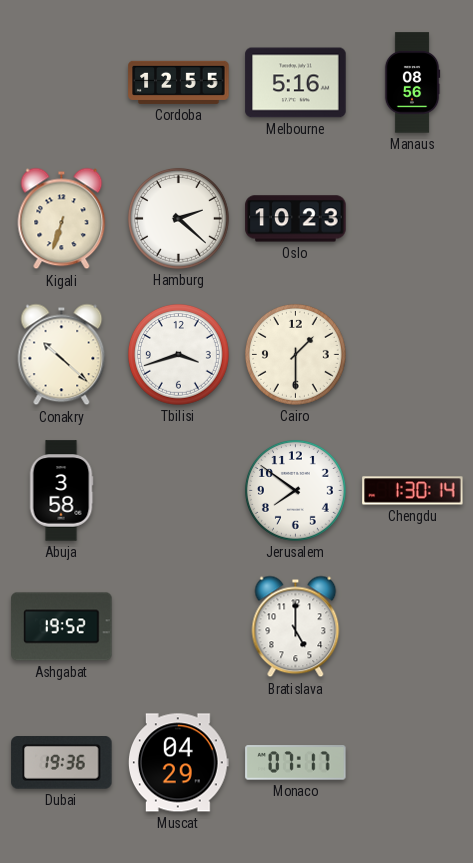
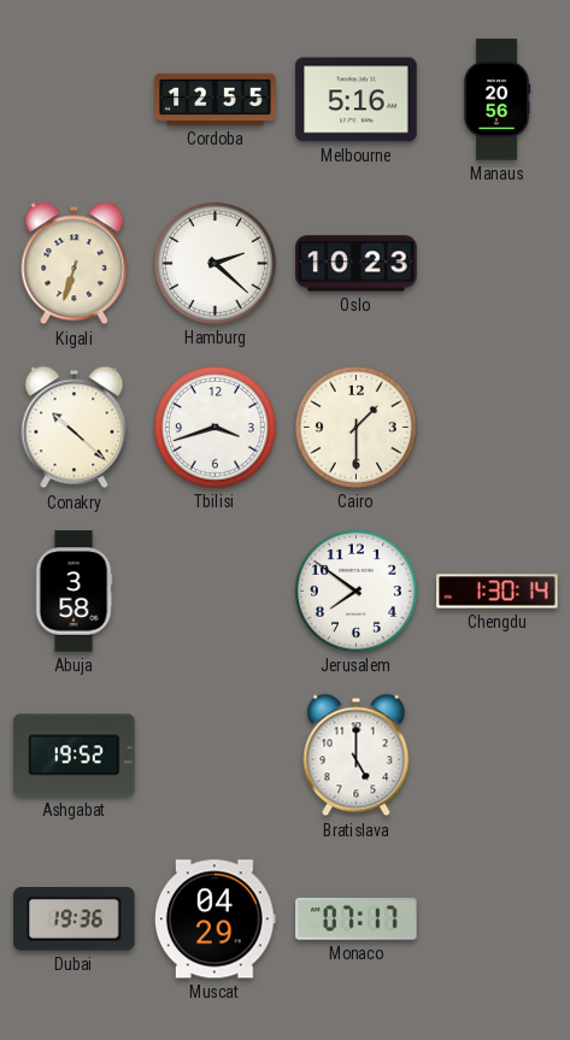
Manaus: 08:56 -> 20:56 (496, 100)
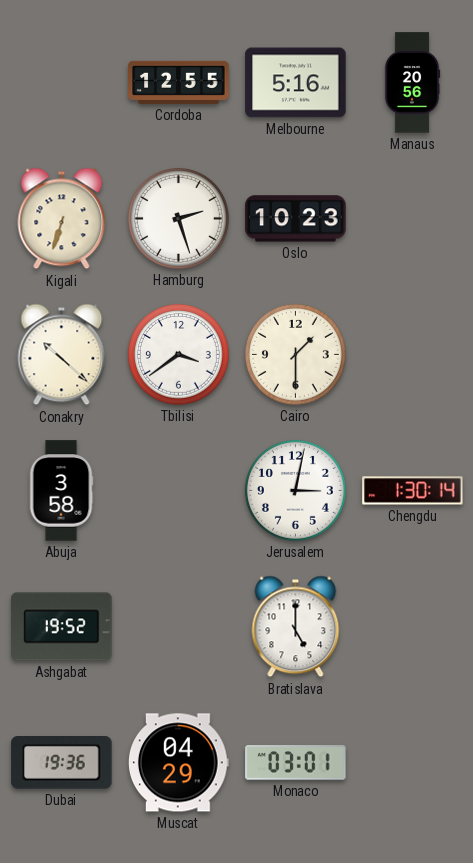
Hamburg: 2:22 -> 2:27 (178, 218)
Tbilisi: 3:42 -> 3:39 (178, 354)
Jerusalem: 7:51 -> 3:02 (295, 490)
Monaco: 07:17 -> 03:01 (296, 763)
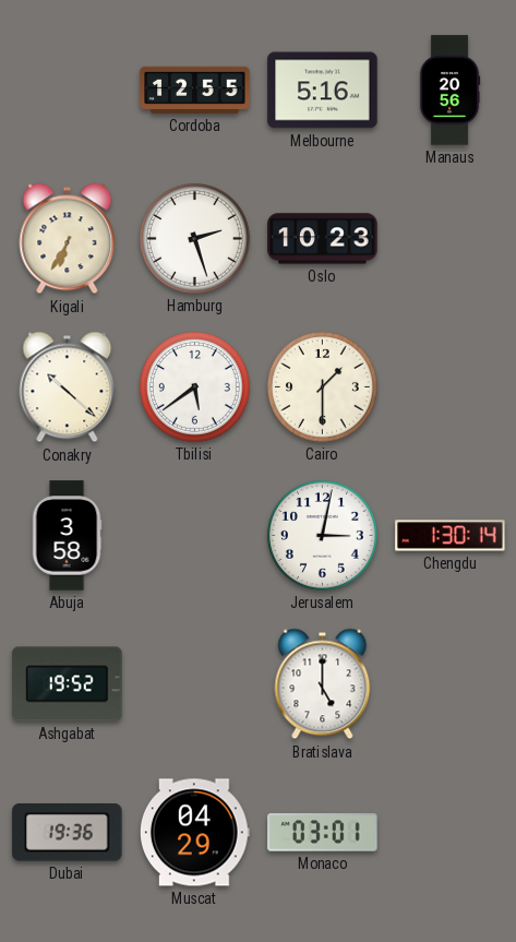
Kigali: 6:33 -> 6:35 (68, 239)
Tbilisi: 3:39 -> 5:39 (194, 386)
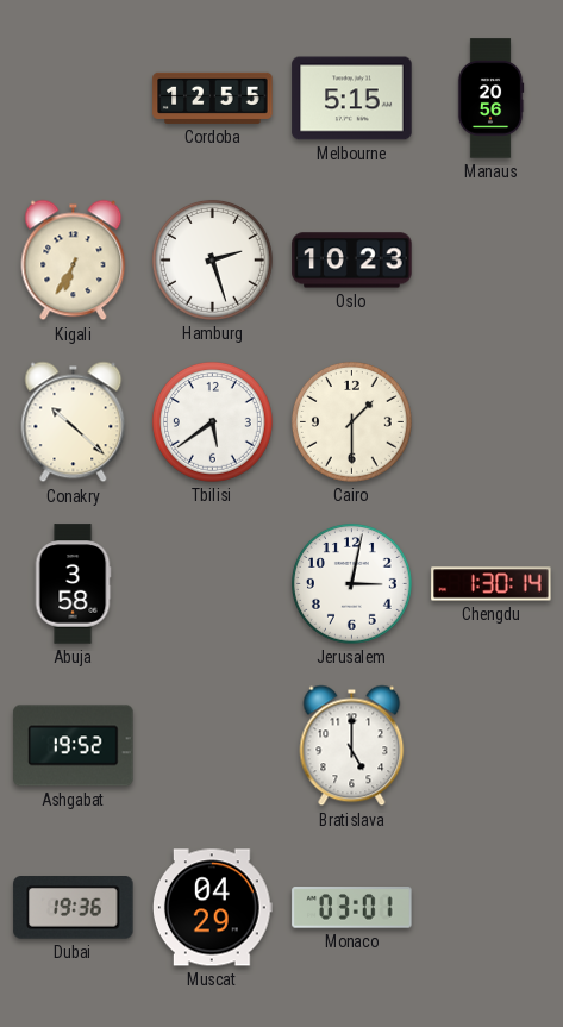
Melbourne: 5:16 -> 5:15 (352, 99)
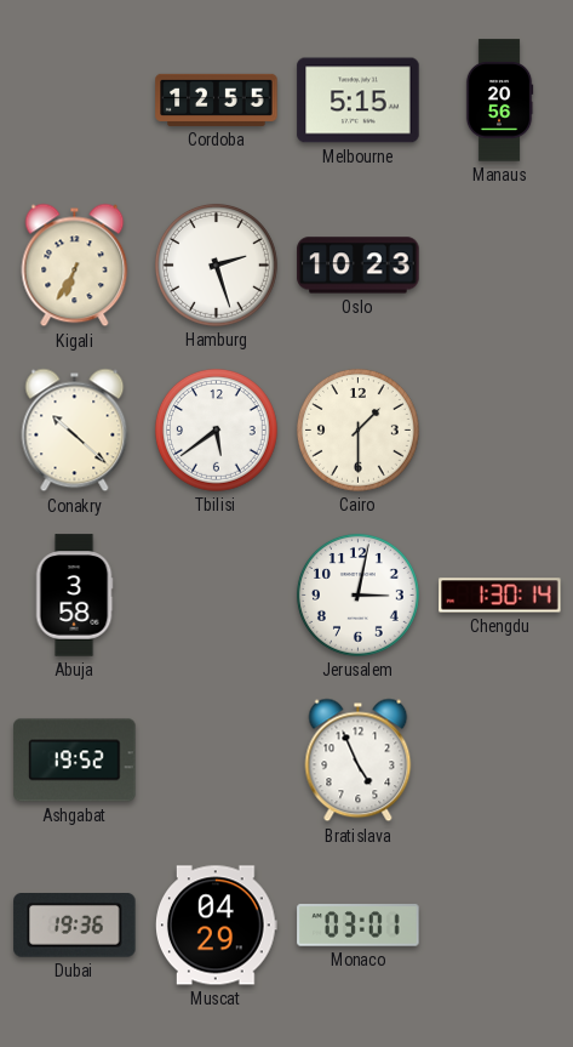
Bratislava: 5:00 -> 4:56 (359, 761)
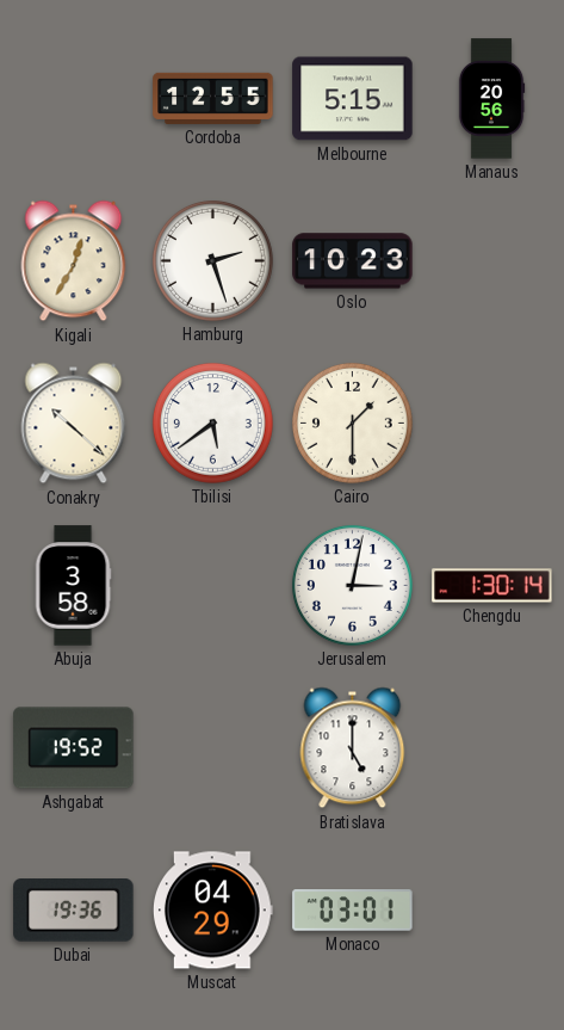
Kigali: 6:35 -> 12:35 (74, 261)
Bratislava: 4:56 -> 5:00 (353, 748)
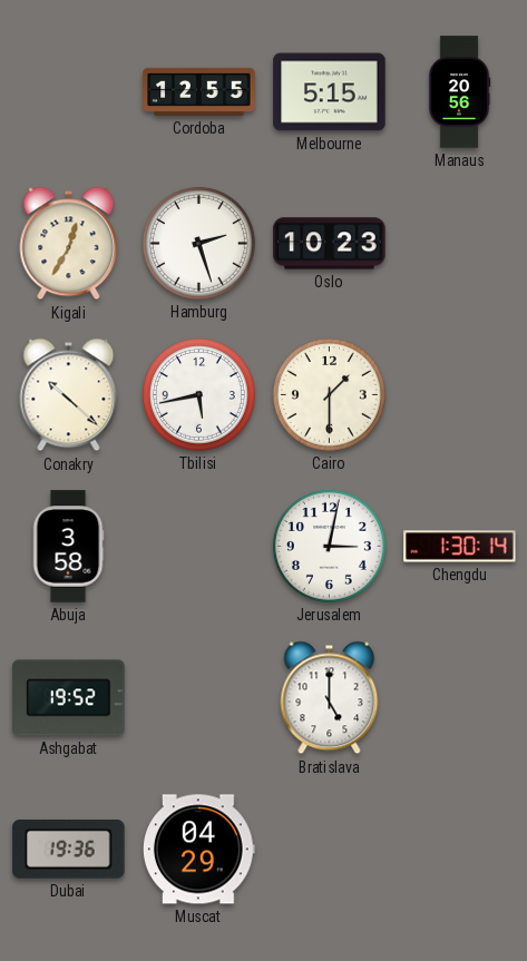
Tbilisi: 5:39 -> 5:43 (198, 394)
Monaco: 03:01 -> none (353, 911)
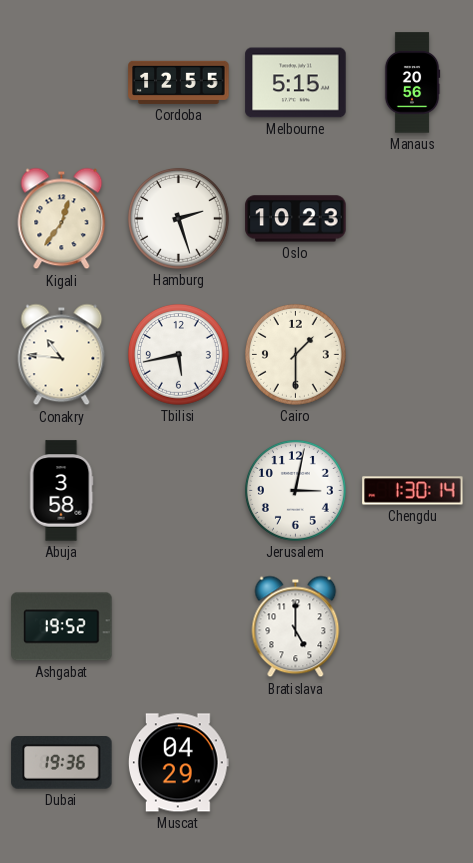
Kigali: 12:35 -> 12:36 (62, 219)
Conakry: 10:22 -> 10:46 (62, 355)
